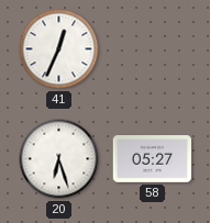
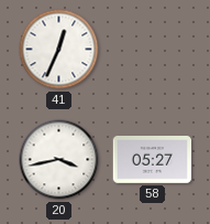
20: 6:27 -> 3:43 (59, 160)
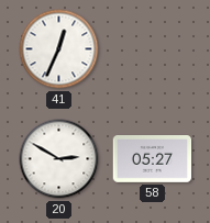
20: 3:43 -> 2:50 (59, 159)
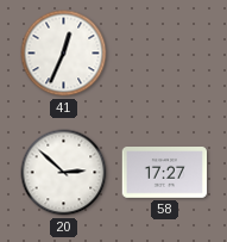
20: 2:50 -> 2:52 (64, 173)
58: 05:27 -> 17:27 (165, 173)
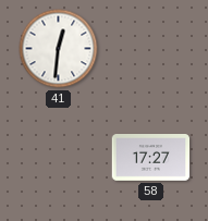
41: 12:34 -> 12:31 (59, 49)
20: 2:52 -> none (64, 173)
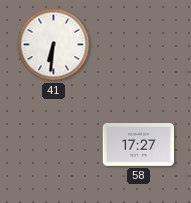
41: 12:31 -> 6:31 (54, 45)
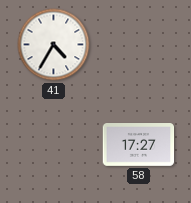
41: 6:31 -> 4:35 (54, 45)
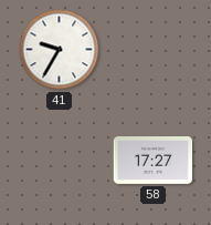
41: 4:35 -> 9:35 (60, 50)
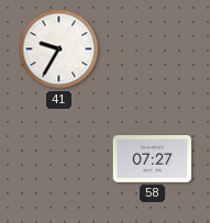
58: 17:27 -> 07:27 (153, 159)
